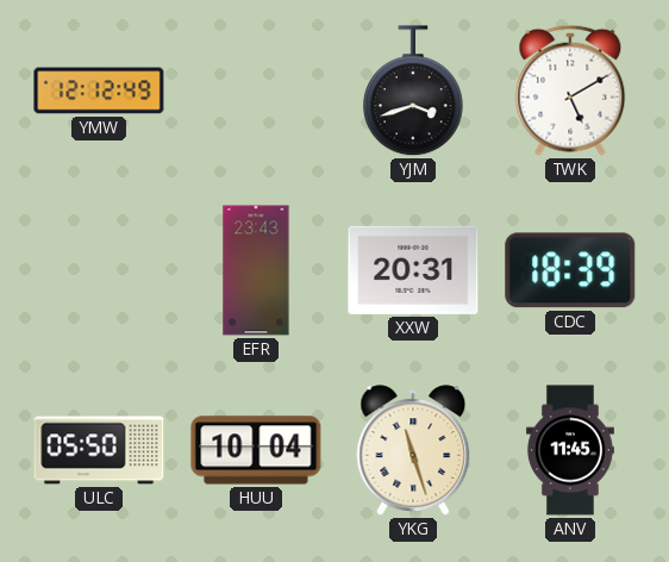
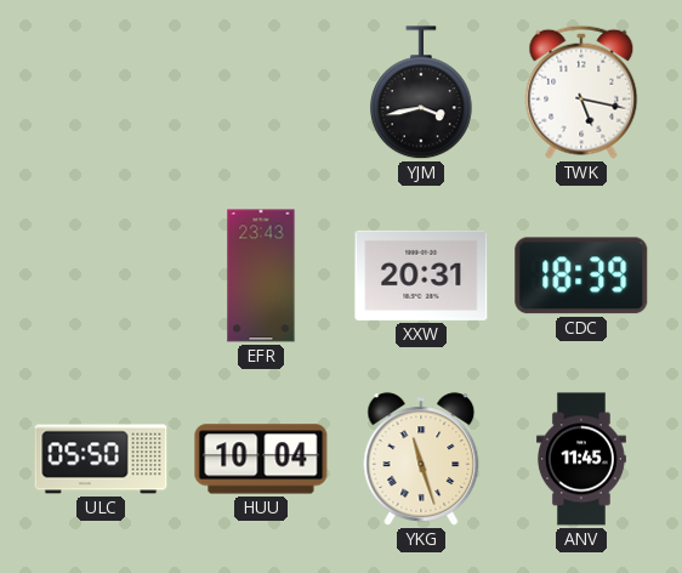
YMW: 12:12 -> none (99, 90)
YJM: 3:42 -> 3:43 (421, 93)
TWK: 5:10 -> 5:17 (581, 92)
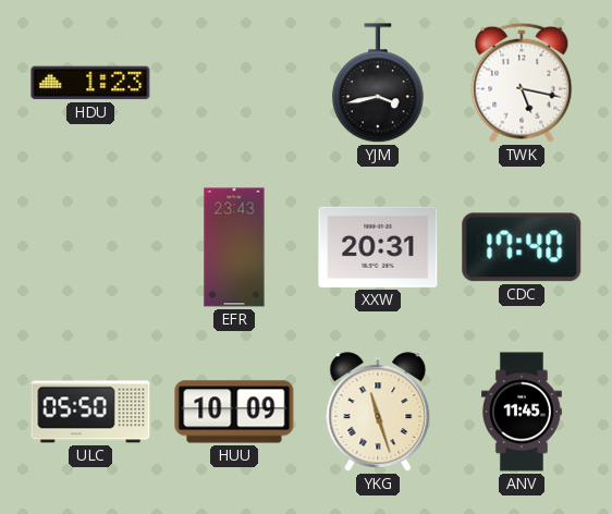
HDU: none -> 1:23 (90, 83)
CDC: 18:39 -> 17:40 (522, 247)
HUU: 10:04 -> 10:09 (234, 412)
